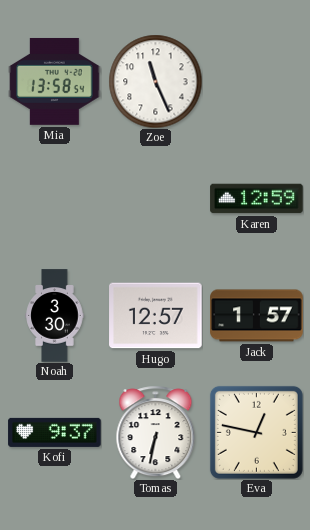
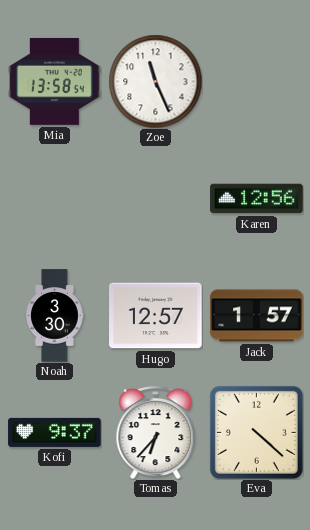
Karen: 12:59 -> 12:56 (257, 199)
Tomas: 6:32 -> 6:37 (156, 432)
Eva: 12:47 -> 4:22 (256, 432)
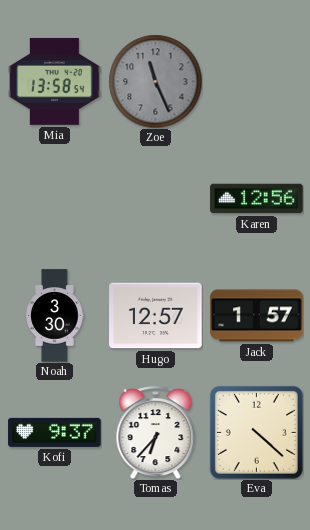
Zoe dial: white -> grey (155, 81)
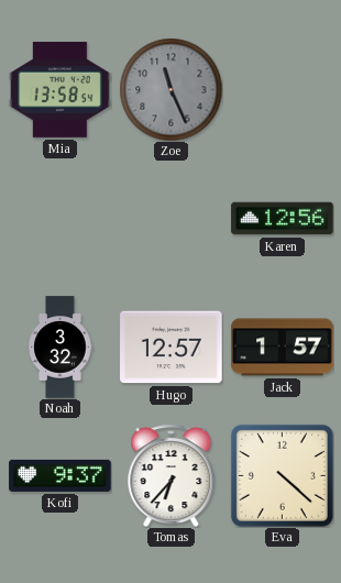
Noah: 3:30 -> 3:32 (61, 348)
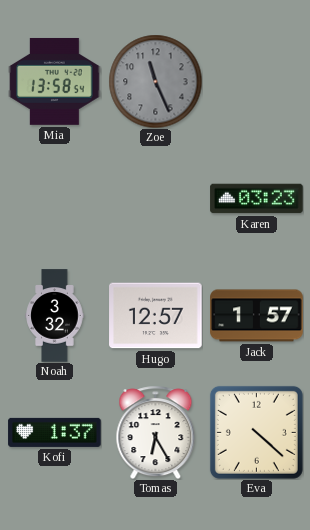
Karen: 12:56 -> 03:23 (257, 199)
Kofi: 9:37 -> 1:37 (55, 432)
Tomas: 6:37 -> 6:25 (156, 432)
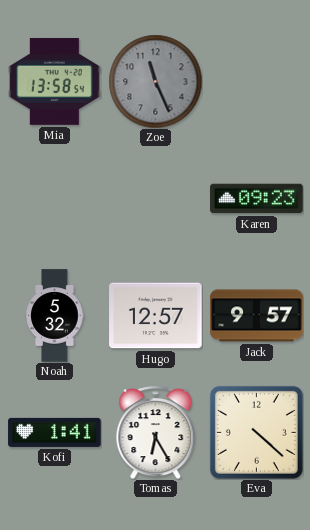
Karen: 03:23 -> 09:23 (257, 199)
Noah: 3:32 -> 5:32 (55, 316)
Jack: 1:57 -> 9:57 (257, 316)
Kofi: 1:37 -> 1:41 (55, 432)
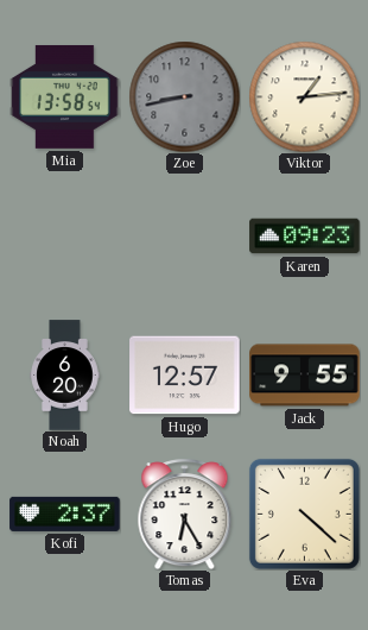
Zoe: 11:26 -> 8:43 (184, 96)
Viktor: none -> 1:14 (304, 96)
Noah: 5:32 -> 6:20 (65, 376)
Jack: 9:57 -> 9:55 (305, 376)
Kofi: 1:41 -> 2:37 (65, 514)
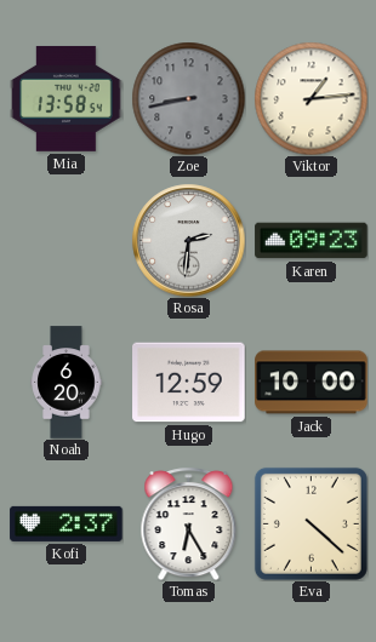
Rosa: none -> 2:31 (188, 240)
Hugo: 12:57 -> 12:59 (189, 383)
Jack: 9:55 -> 10:00 (312, 383)
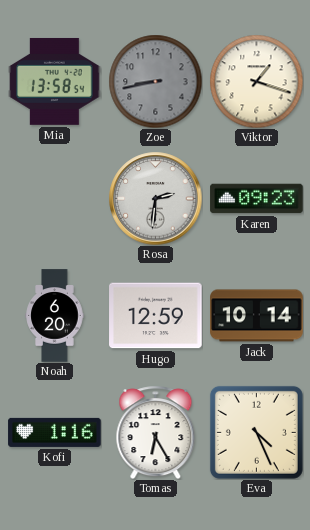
Viktor: 1:14 -> 1:18 (256, 81)
Jack: 10:00 -> 10:14 (257, 316)
Kofi: 2:37 -> 1:16 (55, 432)
Eva: 4:22 -> 4:26 (256, 432)
